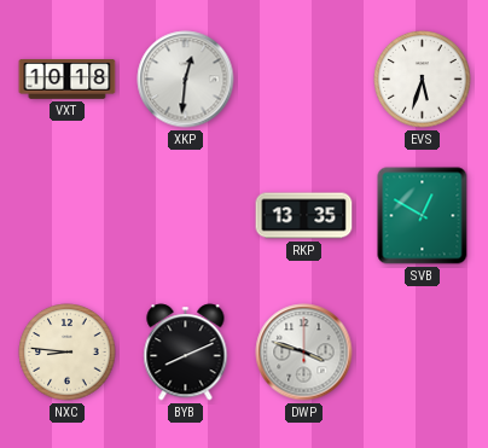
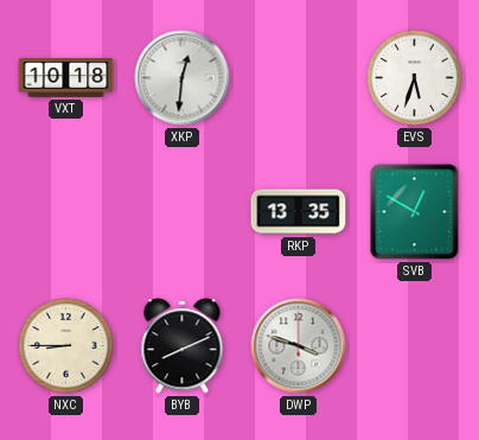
NXC: 8:46 -> 8:45 (66, 346)
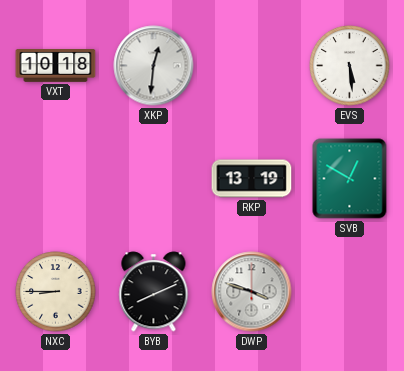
EVS: 5:33 -> 5:29 (350, 66)
RKP: 13:35 -> 13:19 (252, 179)
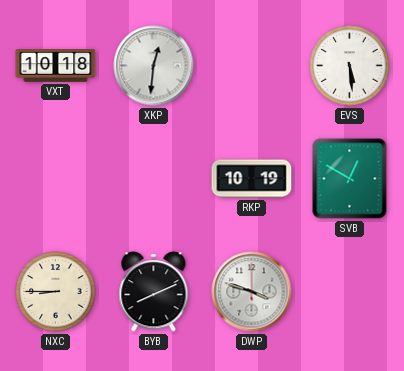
RKP: 13:19 -> 10:19 (252, 179)
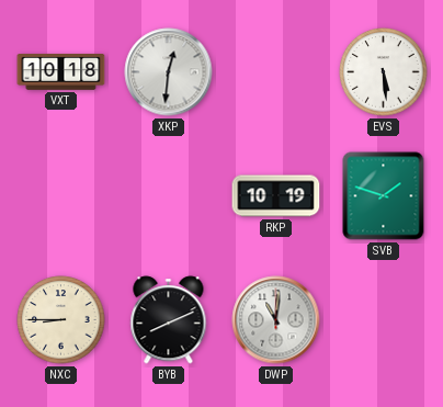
SVB: 12:50 -> 1:48 (384, 196)
DWP: 3:48 -> 11:01 (276, 320)
